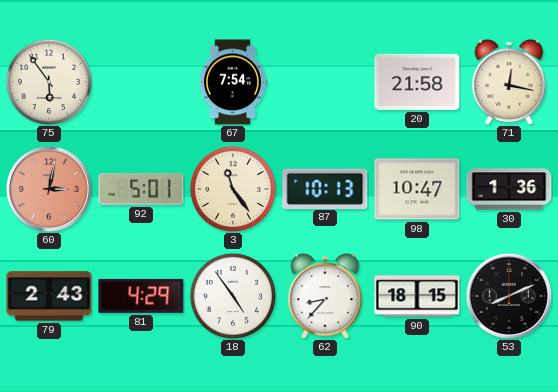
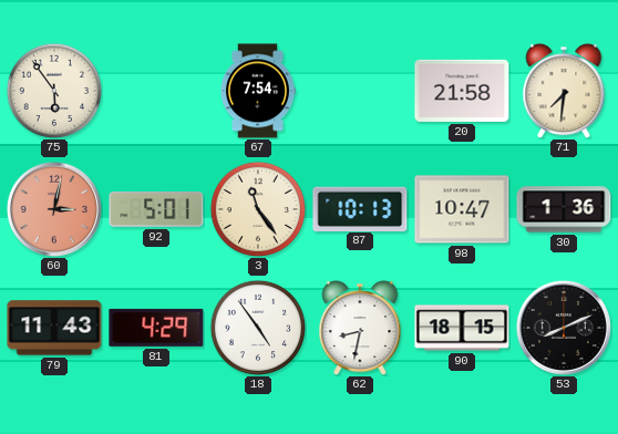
71: 12:17 -> 7:31 (564, 91)
79: 2:43 -> 11:43 (54, 328)
62: 8:37 -> 8:32 (360, 328)
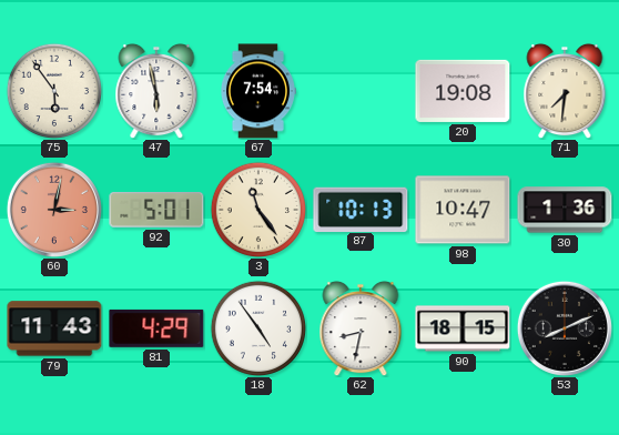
47: none -> 5:58 (156, 91)
20: 21:58 -> 19:08 (463, 91)
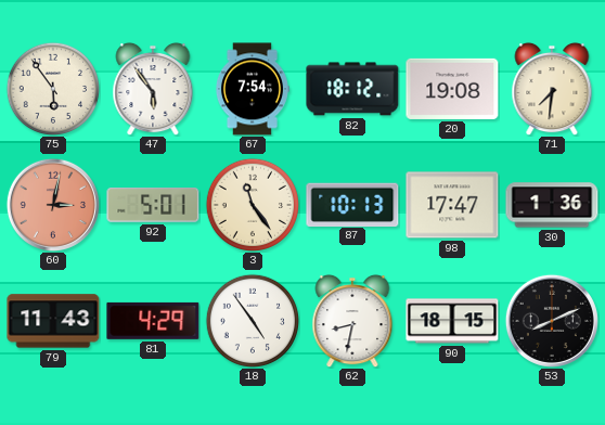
47: 5:58 -> 5:54 (153, 89)
82: none -> 18:12 (352, 89)
98: 10:47 -> 17:47 (452, 205)
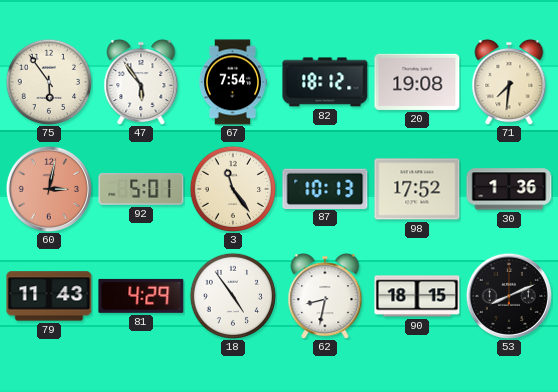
98: 17:47 -> 17:52 (417, 189)
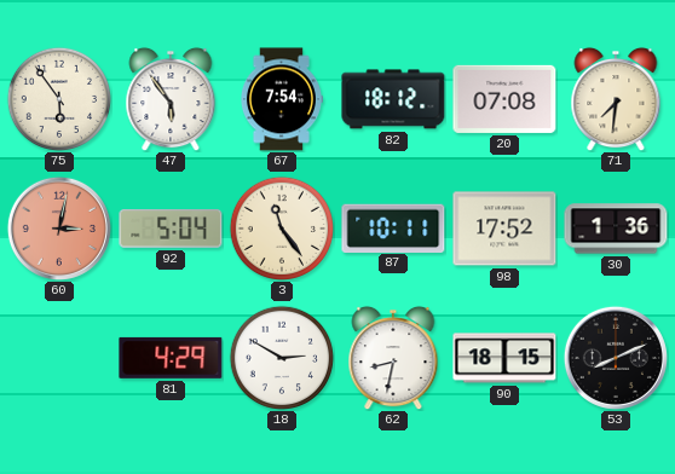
20: 19:08 -> 07:08 (504, 99)
92: 5:01 -> 5:04 (171, 229)
87: 10:13 -> 10:11 (393, 227)
79: 11:43 -> none (49, 296)
18: 4:54 -> 2:50 (281, 357)
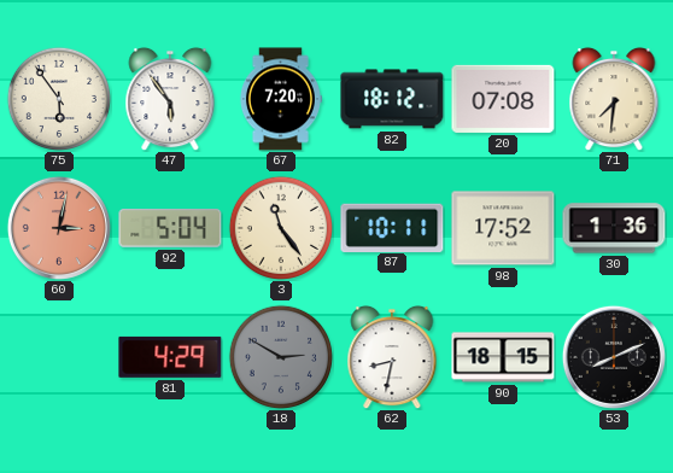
67: 7:54 -> 7:20 (280, 99)
18 dial: white -> grey (280, 356)
